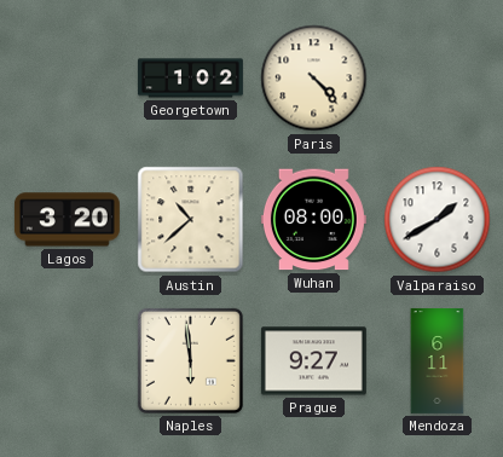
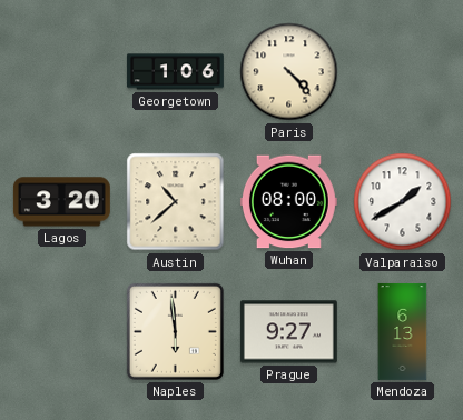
Georgetown: 1:02 -> 1:06 (175, 72)
Mendoza: 6:11 -> 6:13 (403, 331)
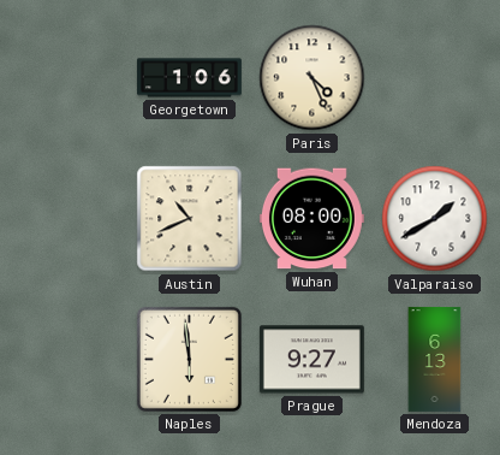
Paris: 4:23 -> 4:26 (312, 78)
Lagos: 3:20 -> none (61, 202)
Austin: 10:38 -> 10:41 (190, 219)
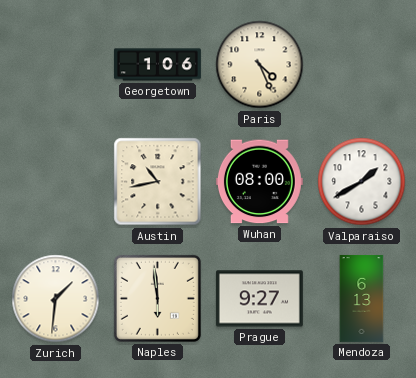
Austin: 10:41 -> 10:43 (158, 182)
Zurich: none -> 1:31 (56, 299)
